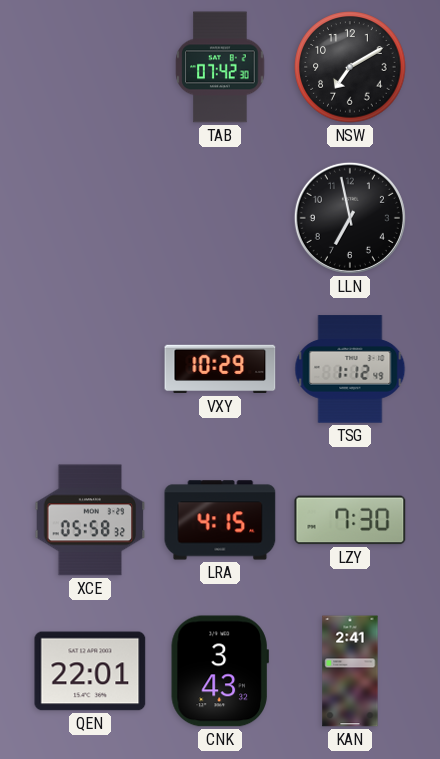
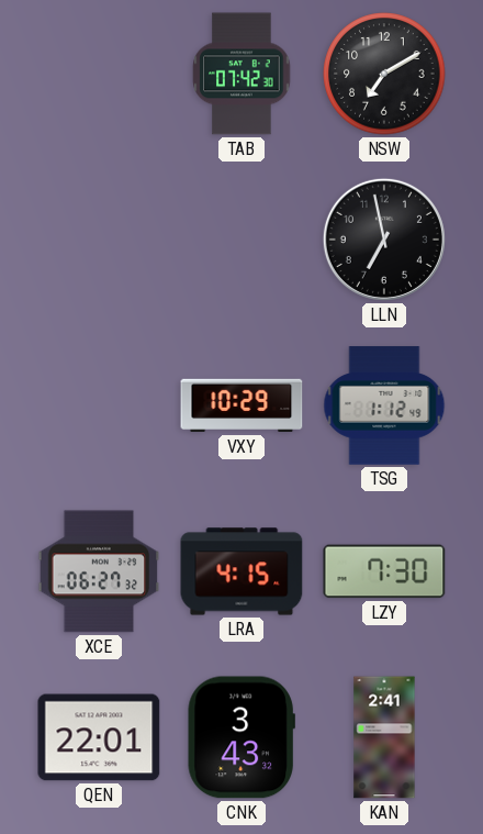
XCE: 05:58 -> 06:27 (99, 571)
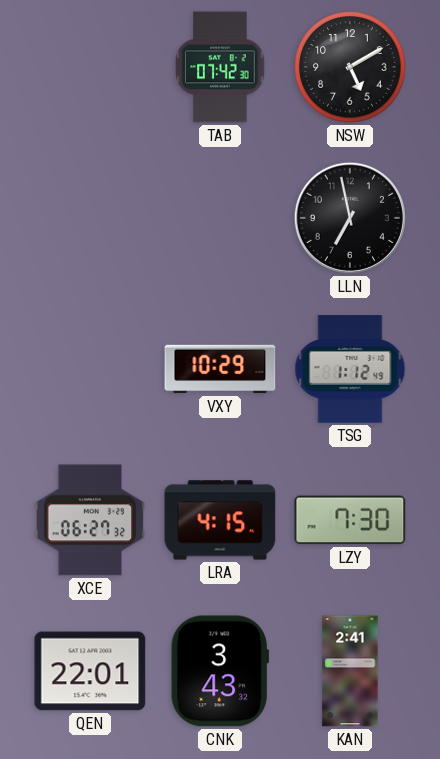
NSW: 7:10 -> 5:10 (350, 67)
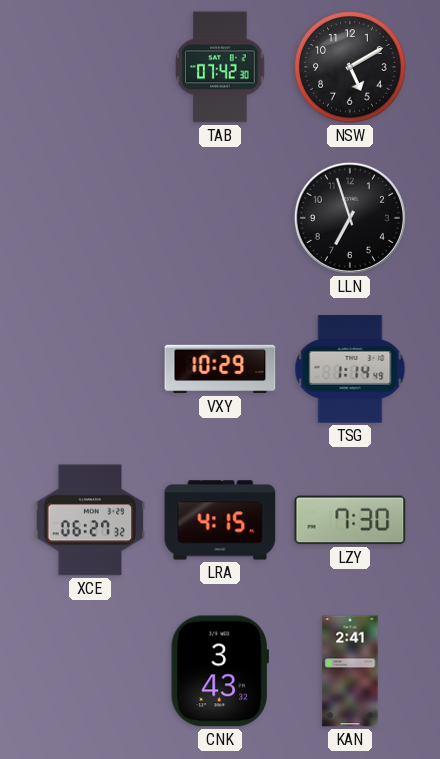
LLN: 6:58 -> 6:57 (350, 218)
TSG: 1:12 -> 1:14 (350, 369)
QEN: 22:01 -> none (90, 671)
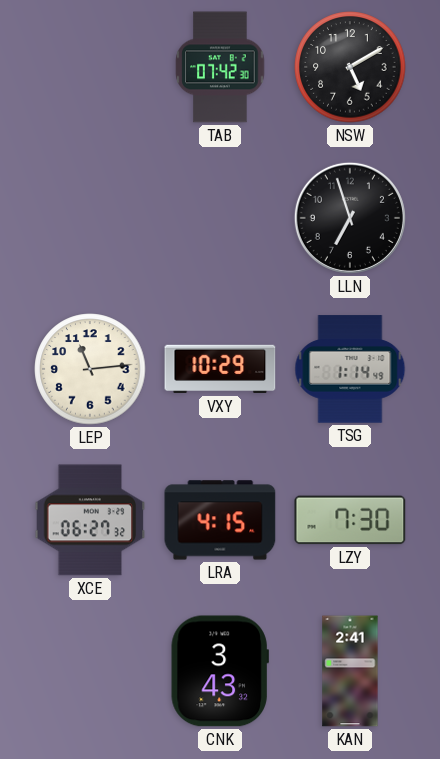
LEP: none -> 11:14 (90, 369)
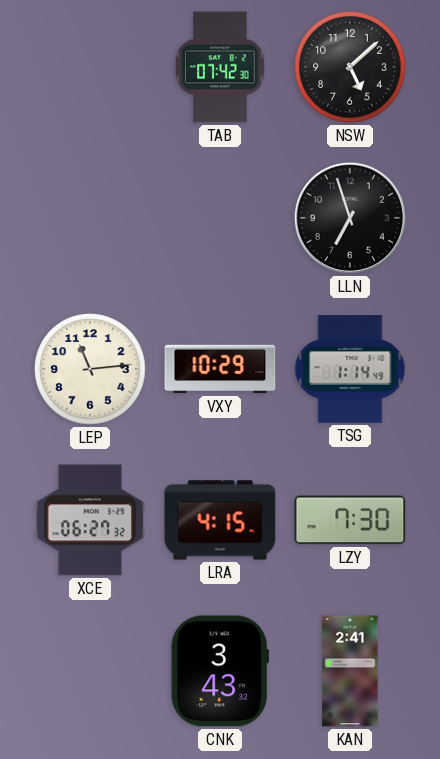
NSW: 5:10 -> 5:08 (350, 67)
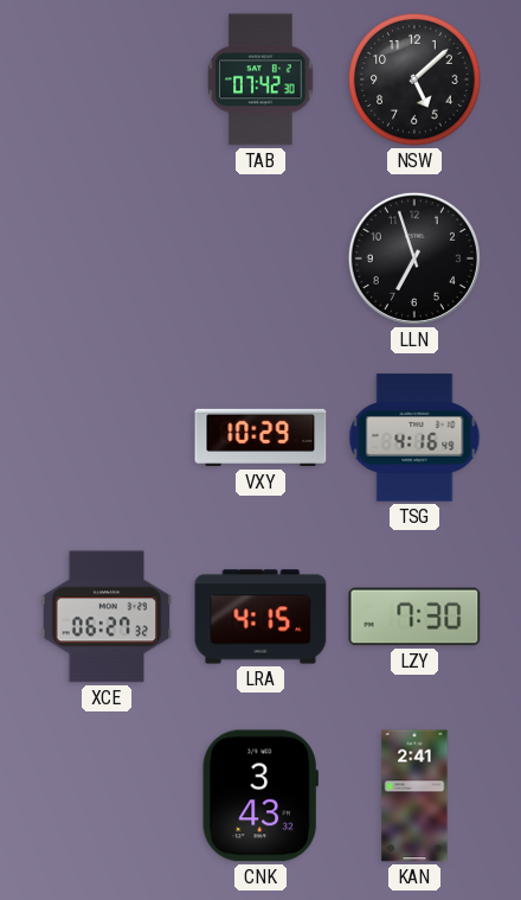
LEP: 11:14 -> none (90, 369)
TSG: 1:14 -> 4:16 (414, 438)
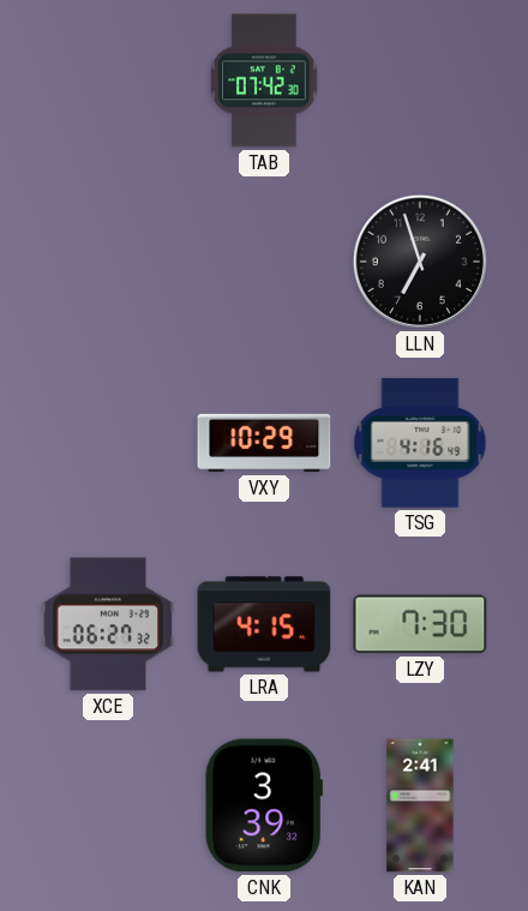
NSW: 5:08 -> none (414, 79)
CNK: 3:43 -> 3:39 (264, 805)
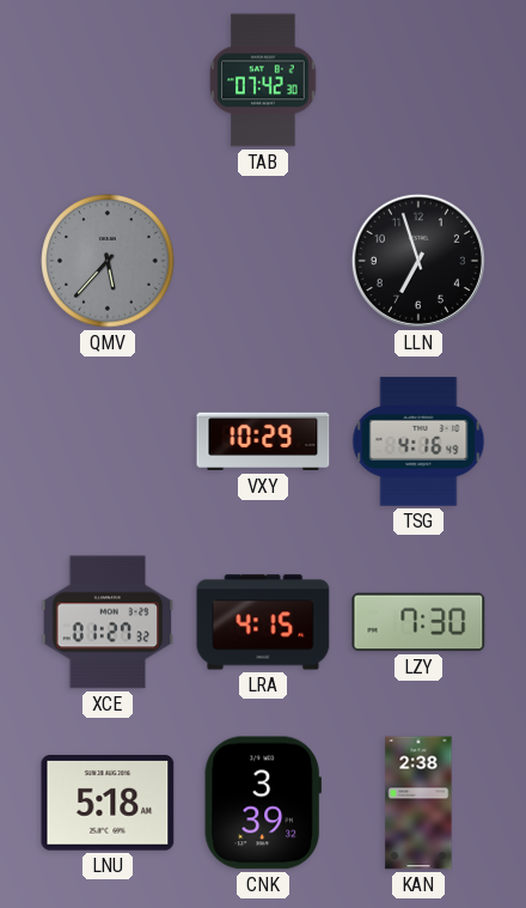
QMV: none -> 5:37 (108, 261)
XCE: 06:27 -> 01:27 (108, 622)
LNU: none -> 5:18 (108, 803)
KAN: 2:41 -> 2:38 (418, 803)
